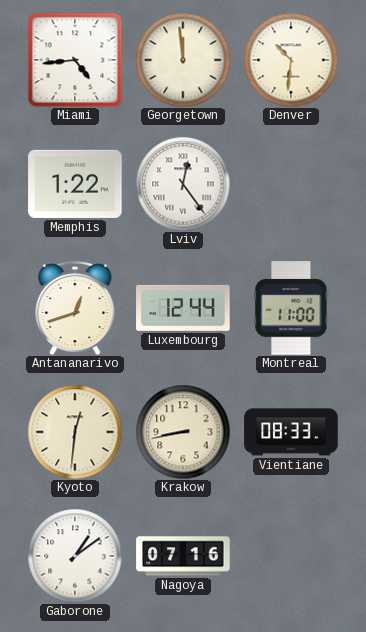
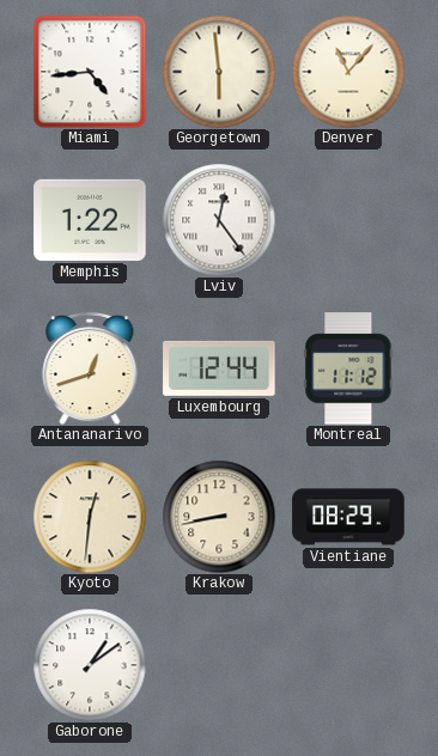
Georgetown: 11:59 -> 5:59 (219, 72)
Denver: 10:31 -> 11:07 (348, 72)
Montreal: 11:00 -> 11:12 (348, 368)
Vientiane: 08:33 -> 08:29 (348, 517)
Nagoya: 07:16 -> none (183, 556)
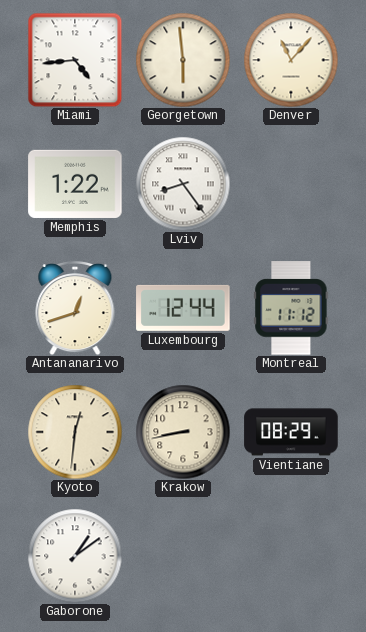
Lviv: 12:24 -> 8:24 (183, 184)
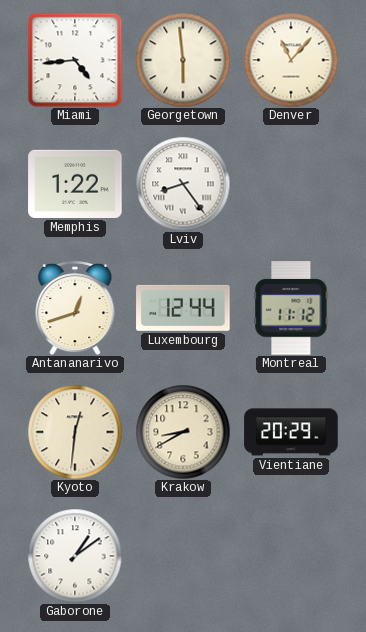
Krakow: 8:43 -> 8:40 (183, 432)
Vientiane: 08:29 -> 20:29 (291, 432)
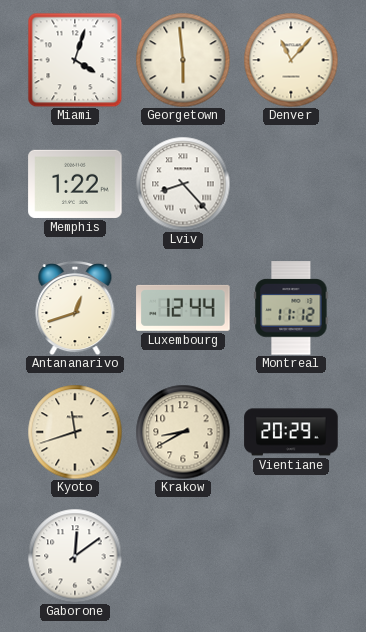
Miami: 4:44 -> 4:03 (75, 60)
Lviv: 8:24 -> 8:23 (183, 184)
Kyoto: 12:31 -> 11:42 (75, 432)
Gaborone: 1:09 -> 12:09 (75, 556)
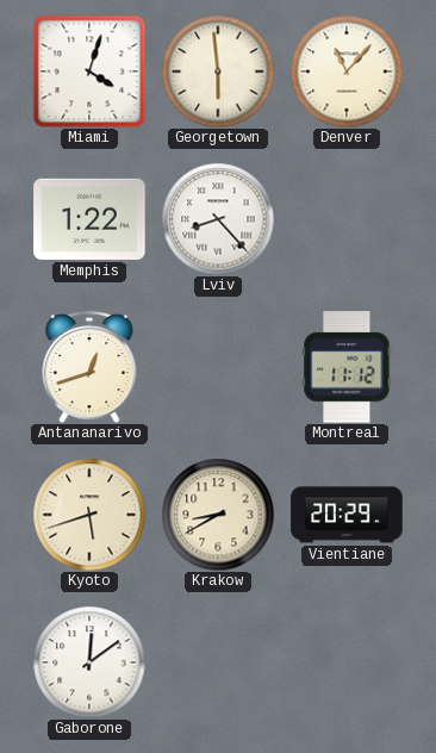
Luxembourg: 12:44 -> none (183, 308)
Kyoto: 11:42 -> 5:42 (89, 515)
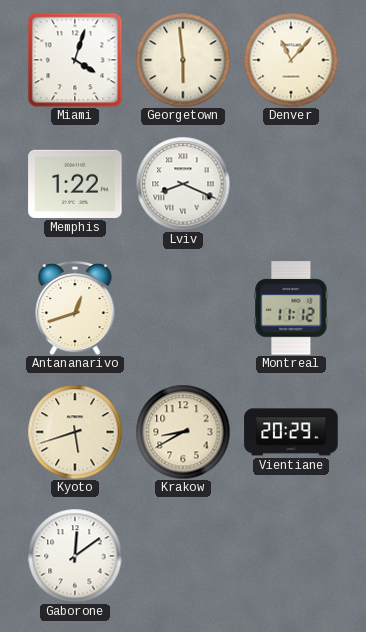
Lviv: 8:23 -> 8:19 (183, 184)
